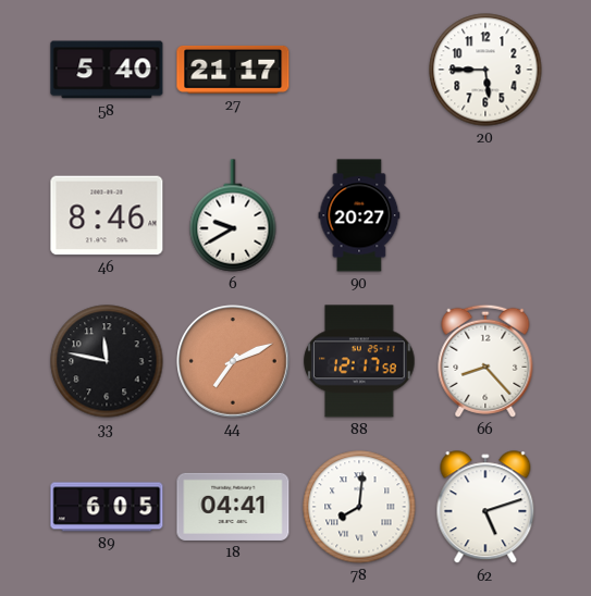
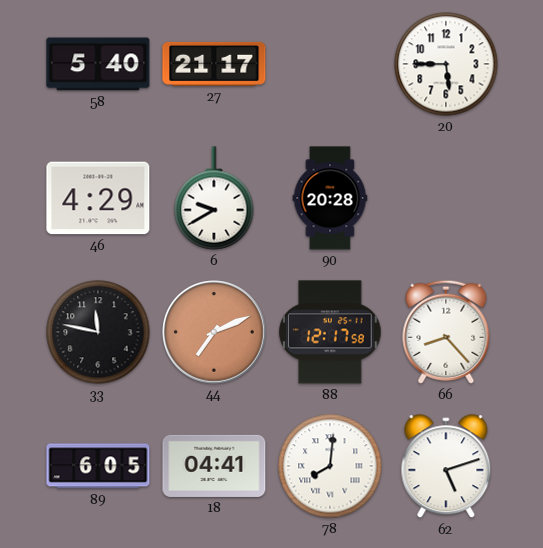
46: 8:46 -> 4:29 (98, 198)
90: 20:27 -> 20:28 (330, 198)
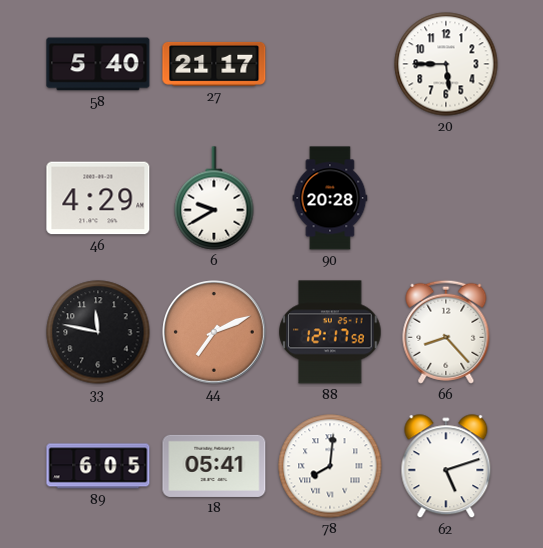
18: 04:41 -> 05:41 (214, 466)
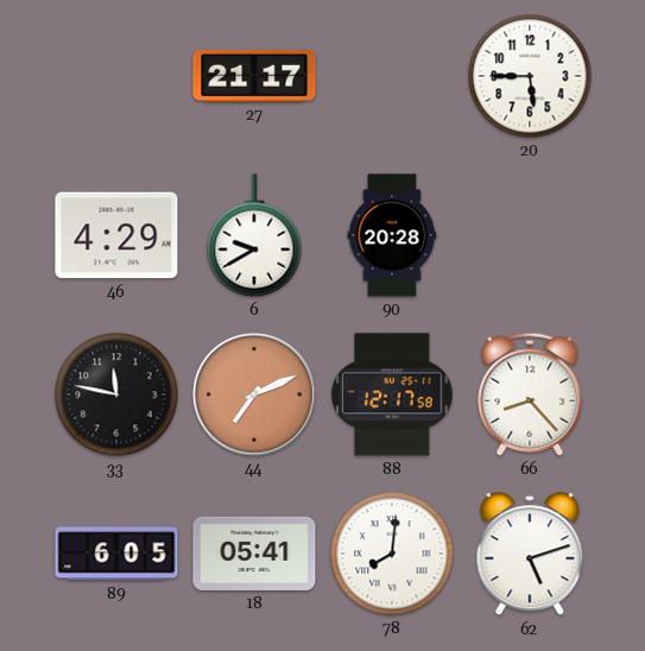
58: 5:40 -> none (98, 64)
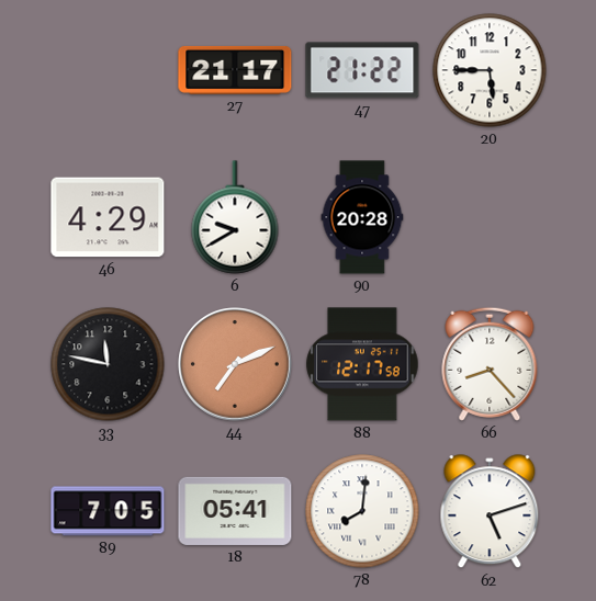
47: none -> 21:22 (362, 70)
89: 6:05 -> 7:05 (108, 511)
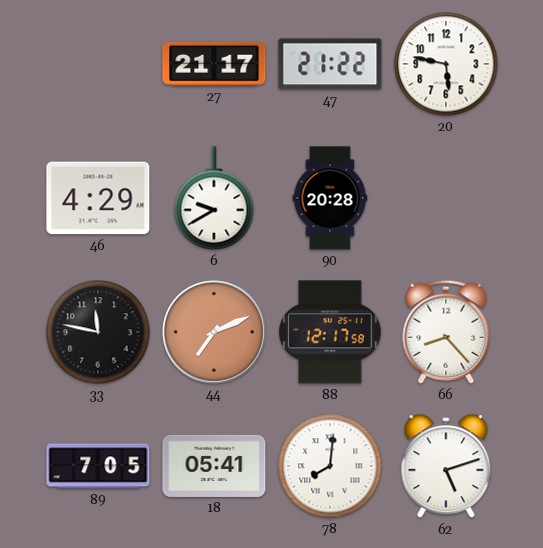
20: 5:45 -> 5:47 (446, 64)
